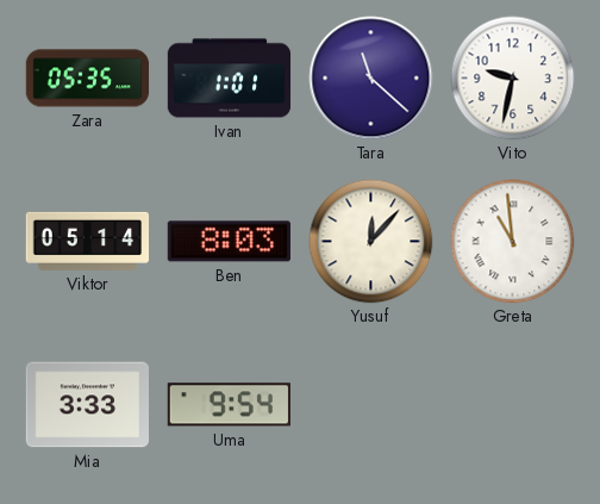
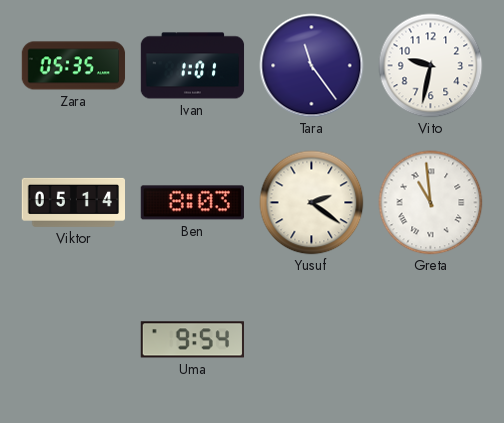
Tara: 11:22 -> 11:24 (312, 66)
Yusuf: 12:07 -> 2:21 (312, 203)
Mia: 3:33 -> none (87, 405)
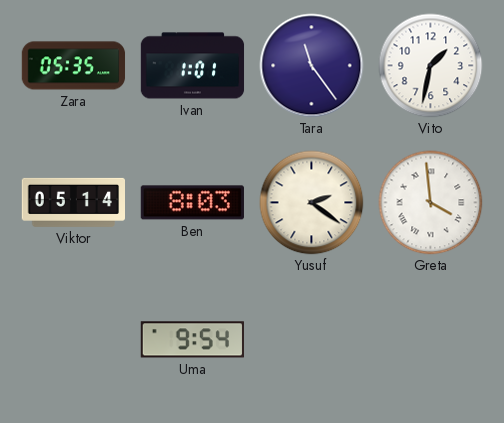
Vito: 9:32 -> 1:32 (431, 66)
Greta: 10:59 -> 3:59 (431, 203)
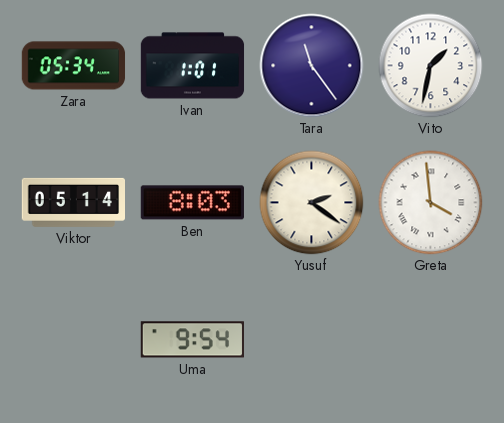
Zara: 05:35 -> 05:34 (74, 66)
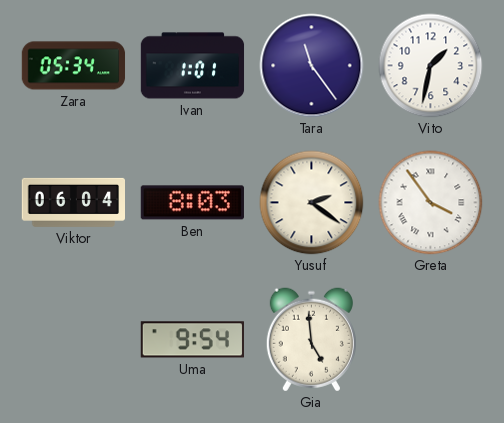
Viktor: 05:14 -> 06:04 (73, 202)
Greta: 3:59 -> 3:54 (431, 203)
Gia: none -> 4:59 (311, 340)
